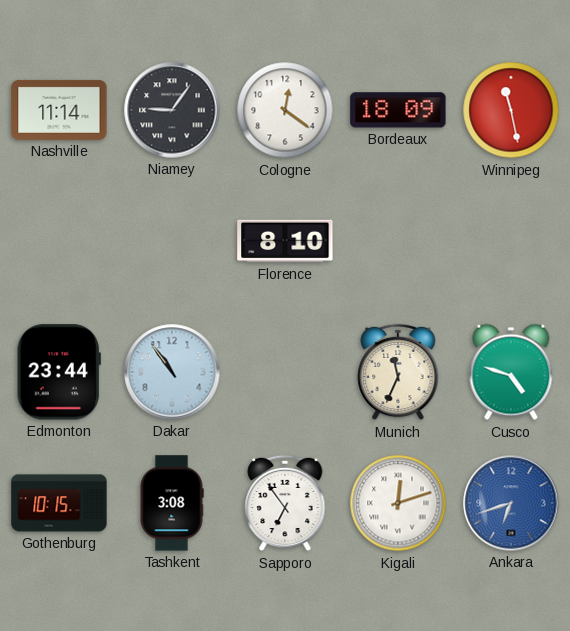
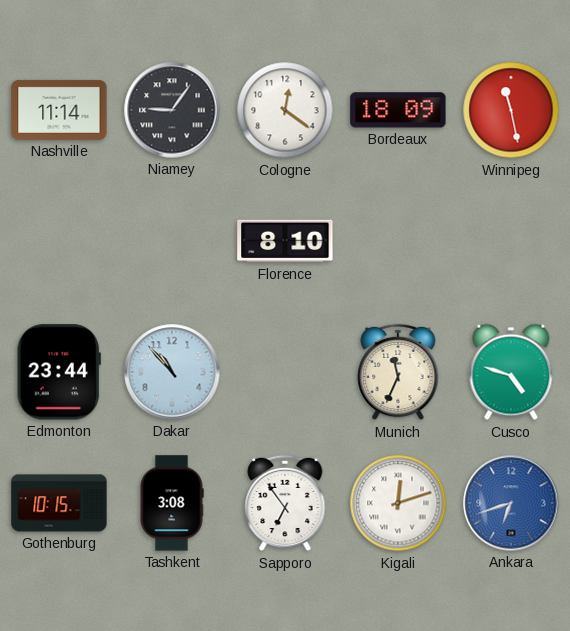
Dakar: 10:54 -> 10:53 (172, 372)
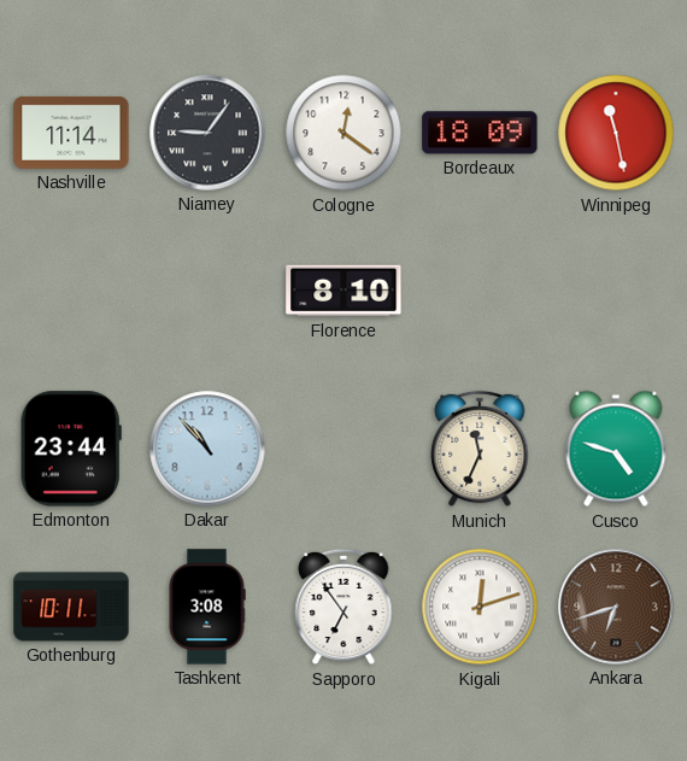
Gothenburg: 10:15 -> 10:11 (71, 607)
Ankara dial: blue -> brown (616, 607)
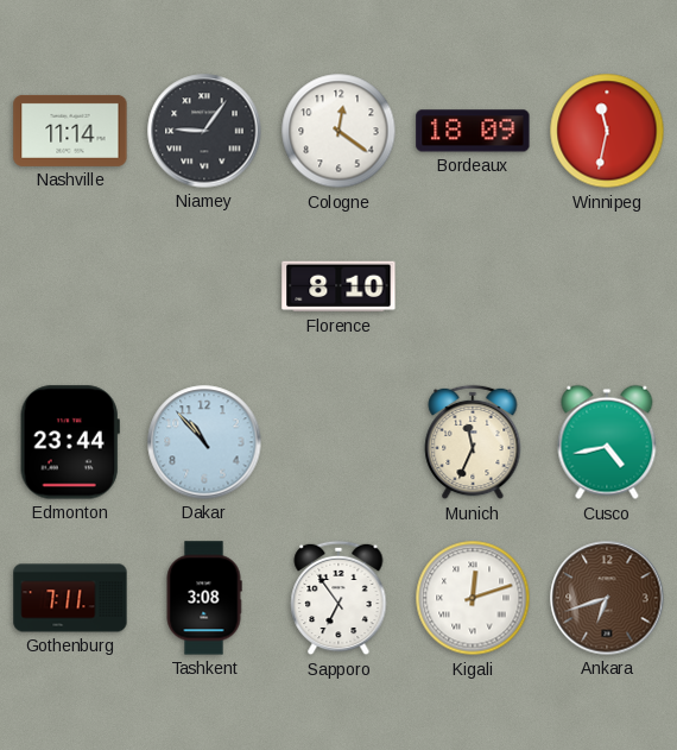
Winnipeg: 11:28 -> 11:32 (607, 131)
Cusco: 4:48 -> 4:43 (607, 442)
Gothenburg: 10:11 -> 7:11 (70, 598)
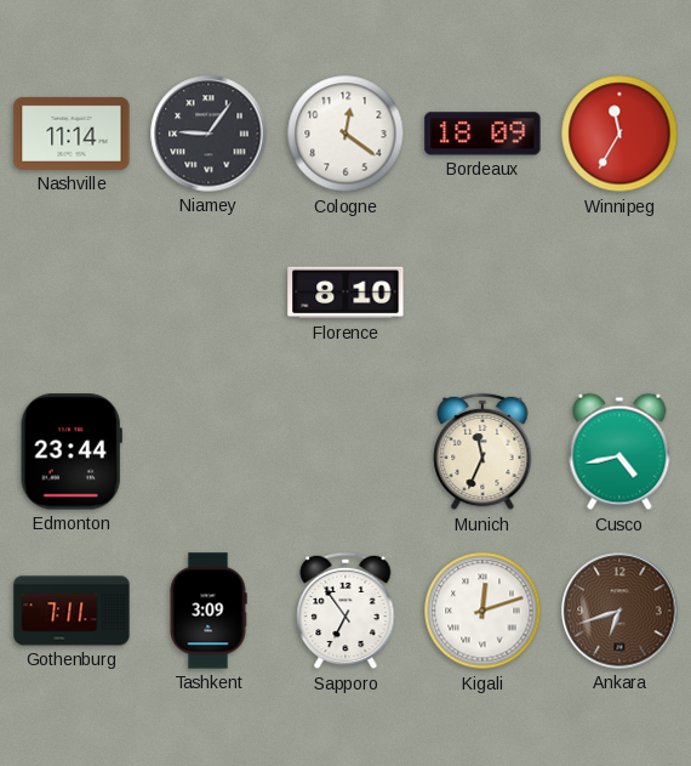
Winnipeg: 11:32 -> 11:35 (619, 134)
Dakar: 10:53 -> none (204, 442)
Tashkent: 3:08 -> 3:09 (209, 611)
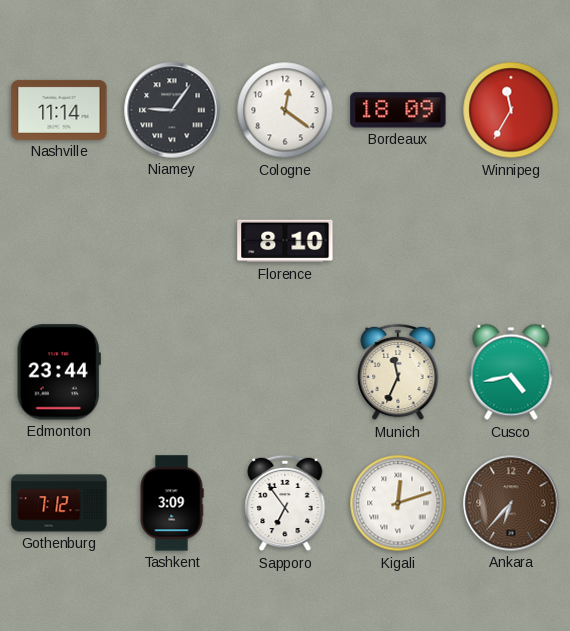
Gothenburg: 7:11 -> 7:12 (59, 503)
Ankara: 6:42 -> 6:37 (511, 503)
